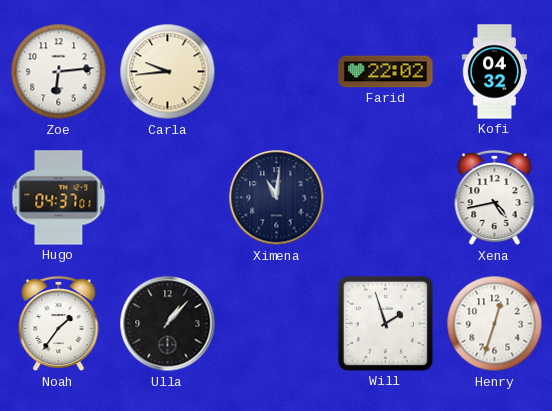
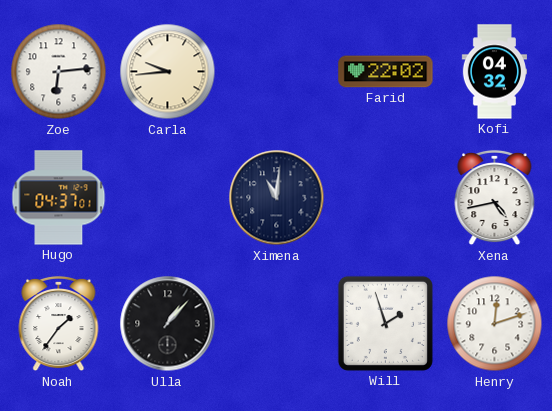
Henry: 12:33 -> 12:12 (495, 324)
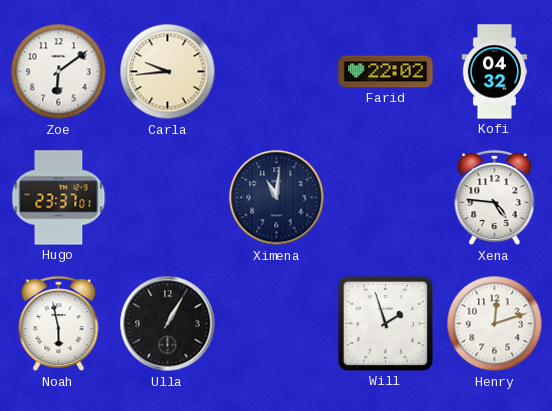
Zoe: 6:14 -> 6:09 (59, 72)
Hugo: 04:37 -> 23:37 (59, 198)
Xena: 4:43 -> 4:46 (495, 198)
Noah: 1:36 -> 5:58 (59, 324)
Ulla: 1:07 -> 1:05 (168, 324)
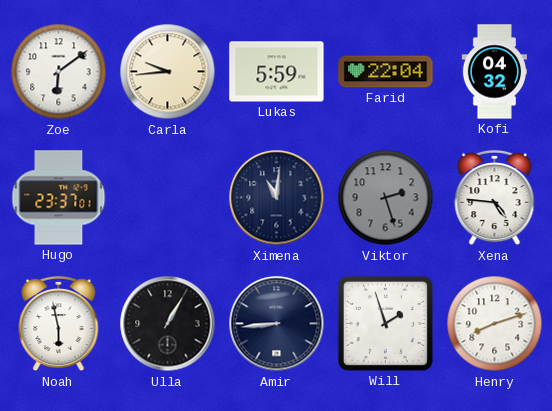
Lukas: none -> 5:59 (277, 72)
Farid: 22:02 -> 22:04 (386, 72)
Viktor: none -> 2:27 (386, 198)
Amir: none -> 8:44 (277, 324)
Henry: 12:12 -> 8:12 (495, 324)
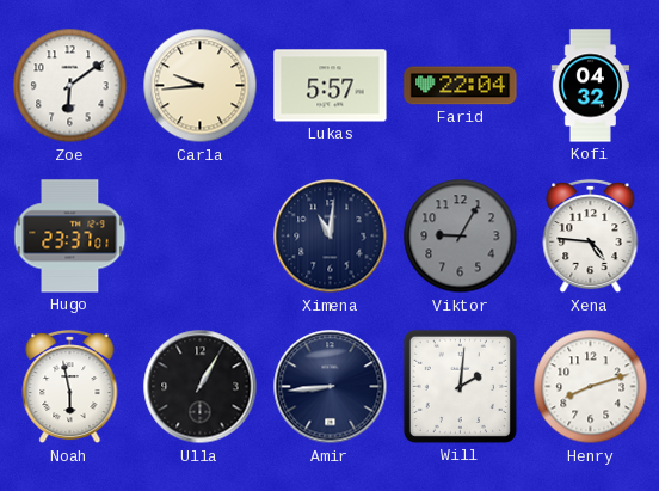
Lukas: 5:59 -> 5:57 (331, 86)
Viktor: 2:27 -> 9:05 (461, 237)
Will: 1:57 -> 2:01 (460, 386)
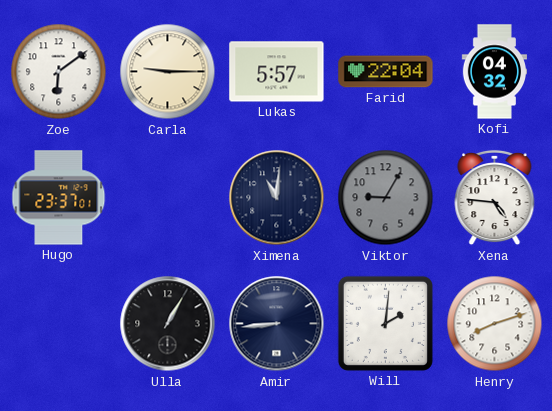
Carla: 9:44 -> 9:15 (168, 72)
Noah: 5:58 -> none (70, 387)
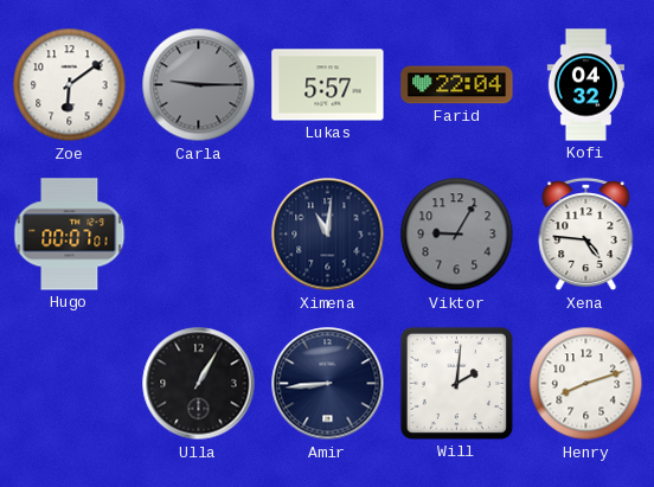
Carla dial: cream -> grey (199, 85)
Hugo: 23:37 -> 00:07 (70, 235)
